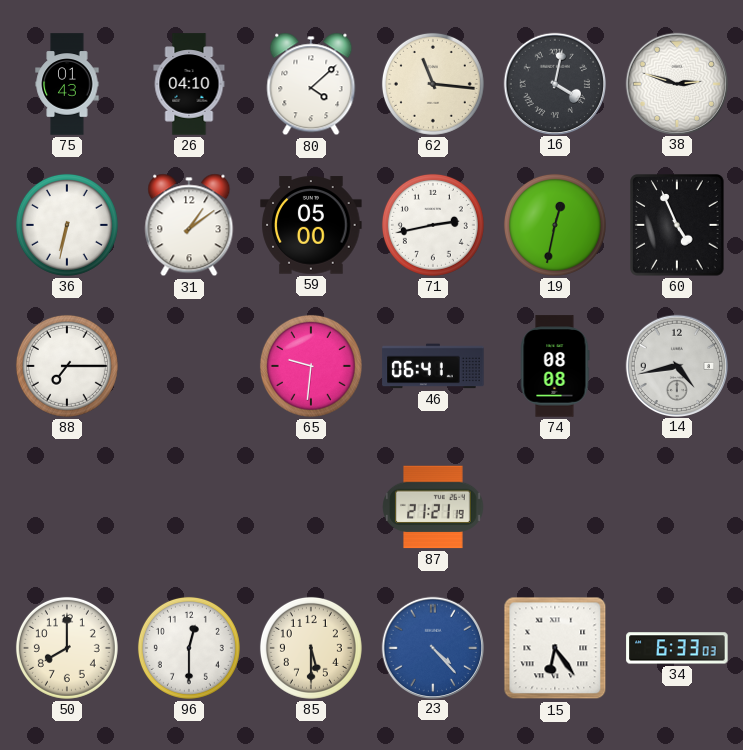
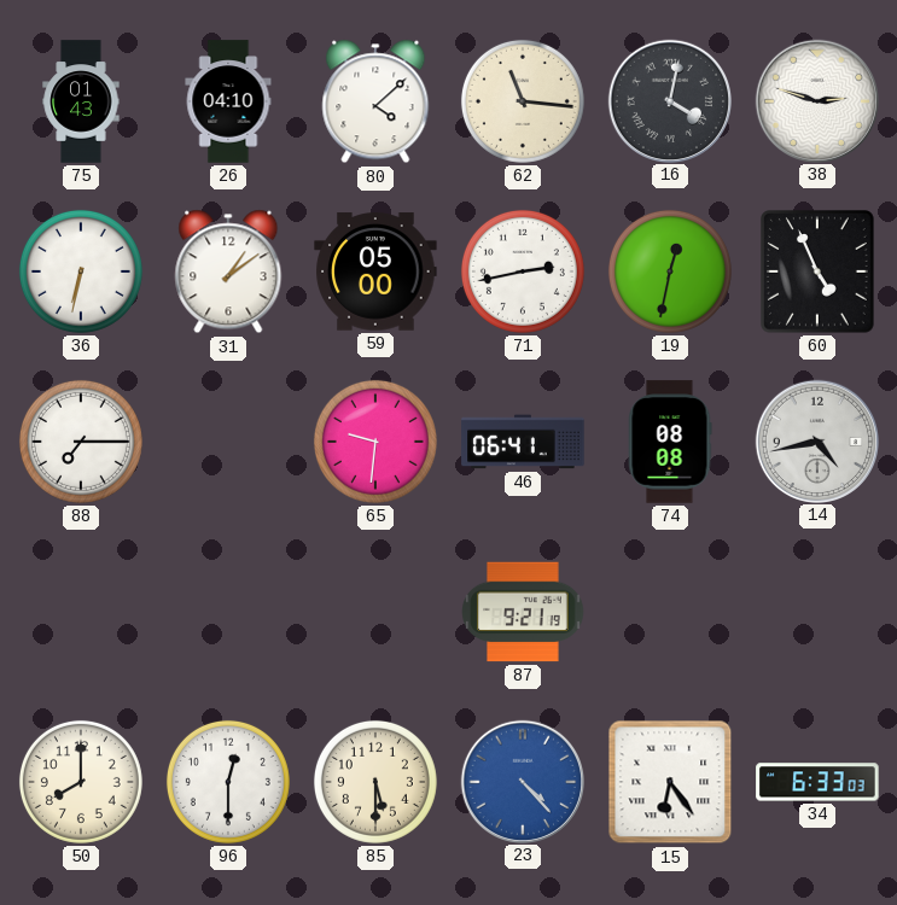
87: 21:21 -> 9:21 (523, 612)
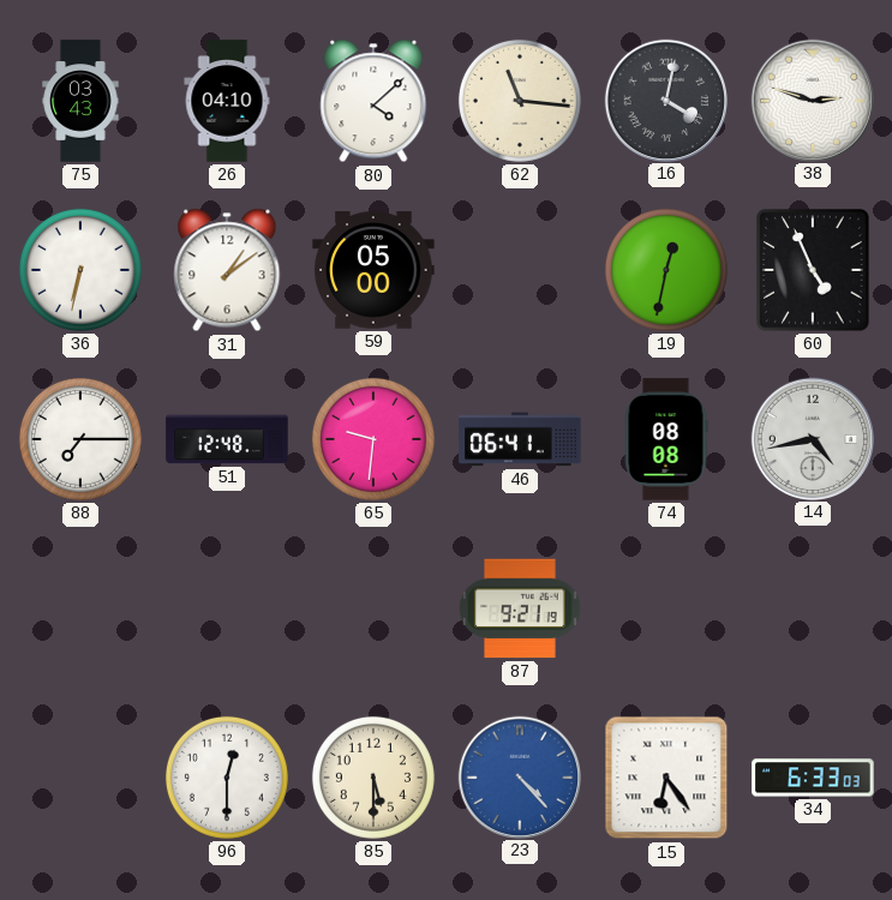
75: 01:43 -> 03:43 (80, 101)
71: 2:43 -> none (523, 271)
51: none -> 12:48 (227, 439)
50: 8:00 -> none (81, 782)
